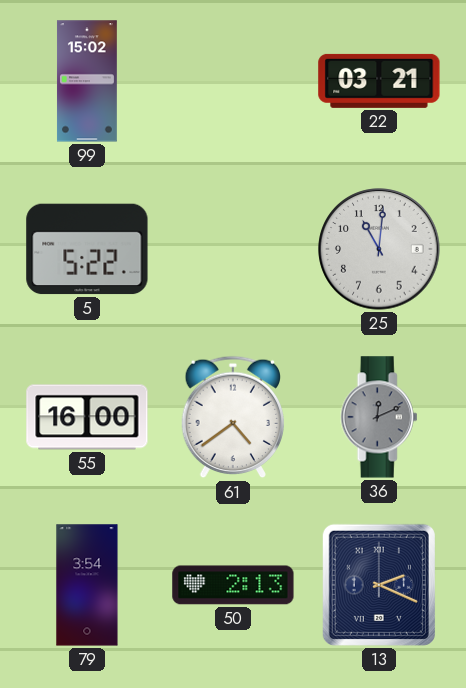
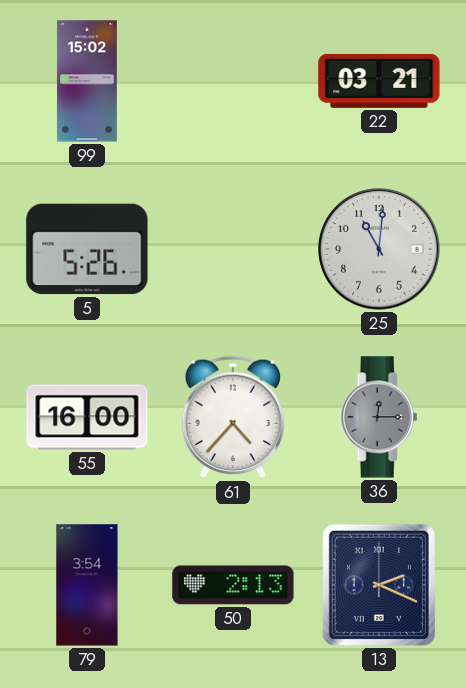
5: 5:22 -> 5:26 (87, 249)
61: 4:39 -> 4:37 (233, 417)
36: 12:11 -> 12:15 (379, 417)
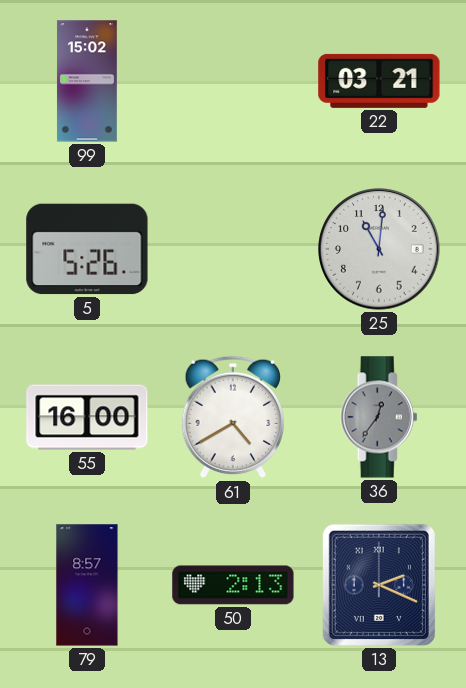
61: 4:37 -> 4:40 (233, 417)
36: 12:15 -> 12:36 (379, 417)
79: 3:54 -> 8:57 (87, 585)
